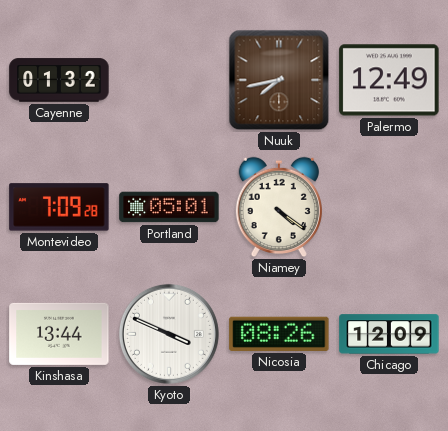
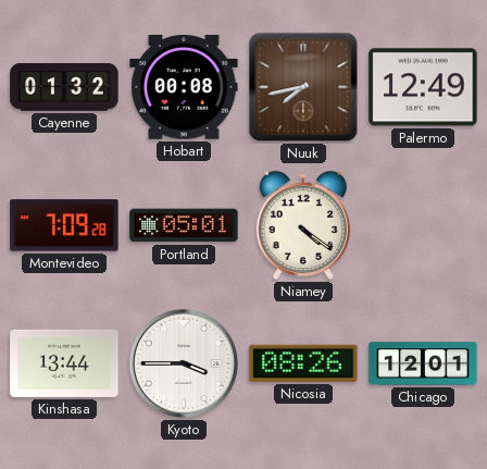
Hobart: none -> 00:08 (184, 87)
Kyoto: 3:49 -> 3:45 (184, 363)
Chicago: 12:09 -> 12:01 (423, 363)
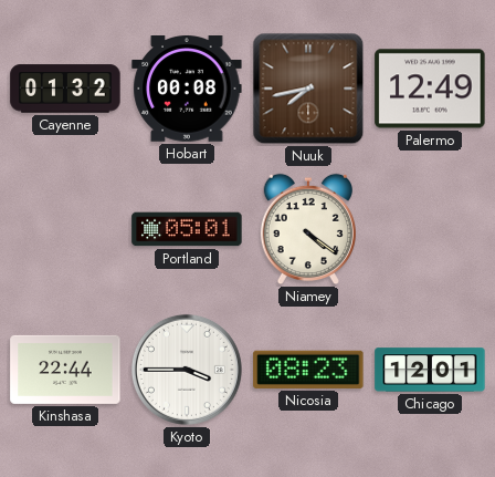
Montevideo: 7:09 -> none (64, 225)
Kinshasa: 13:44 -> 22:44 (65, 370)
Nicosia: 08:26 -> 08:23 (308, 370)
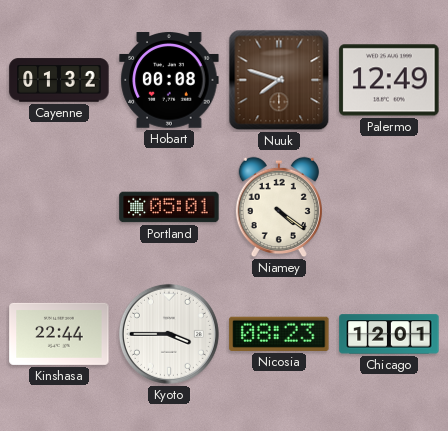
Nuuk: 7:43 -> 7:48 (279, 80)
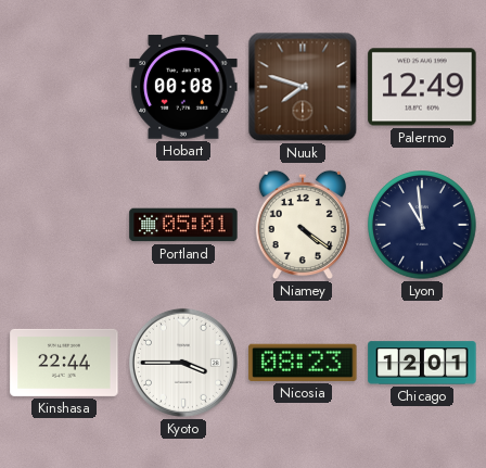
Cayenne: 01:32 -> none (59, 80)
Lyon: none -> 10:59 (422, 225)
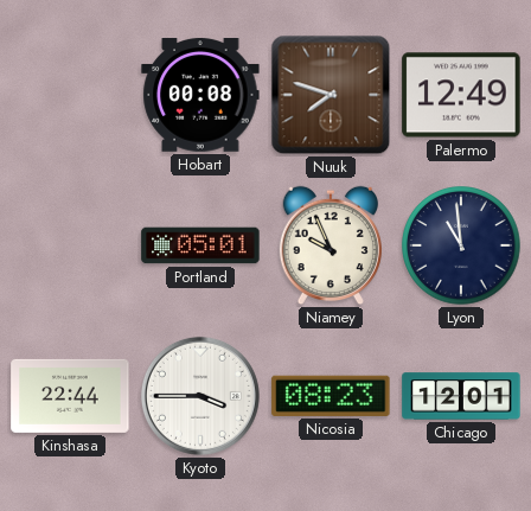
Niamey: 4:21 -> 9:56 (331, 245)
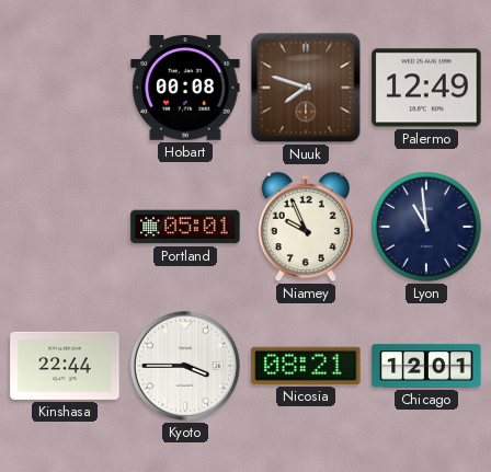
Nicosia: 08:23 -> 08:21 (306, 366)
